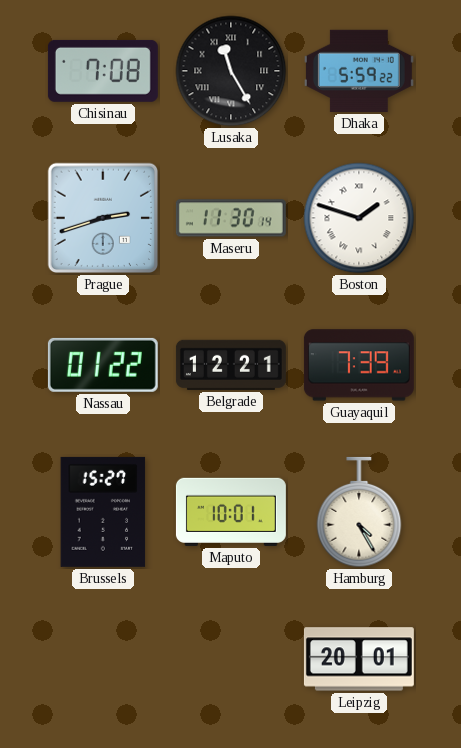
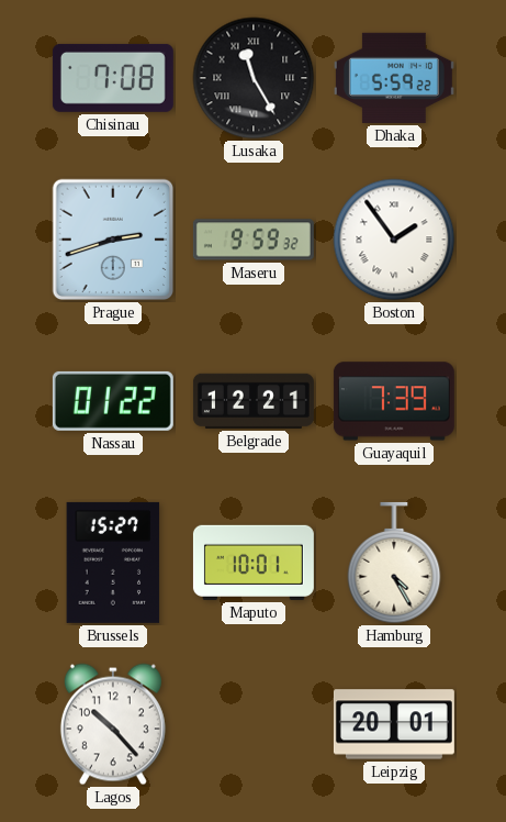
Maseru: 11:30 -> 9:59 (254, 240)
Boston: 1:48 -> 1:54 (394, 240)
Lagos: none -> 10:23 (113, 724)
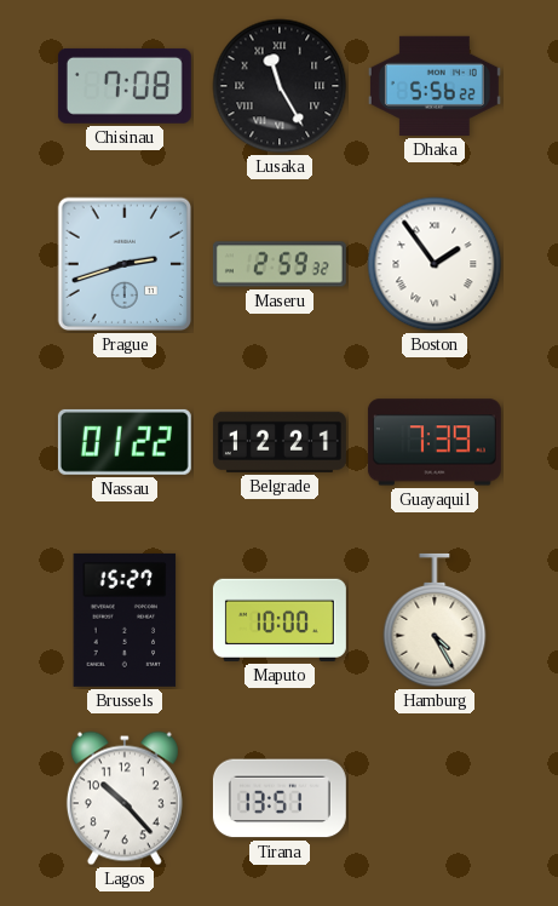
Dhaka: 5:59 -> 5:56 (435, 86)
Maseru: 9:59 -> 2:59 (280, 264)
Maputo: 10:01 -> 10:00 (280, 620)
Tirana: none -> 13:51 (280, 798)
Leipzig: 20:01 -> none (394, 724)
